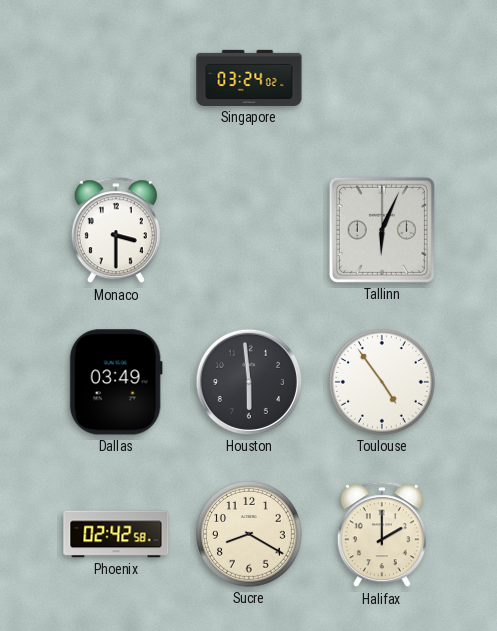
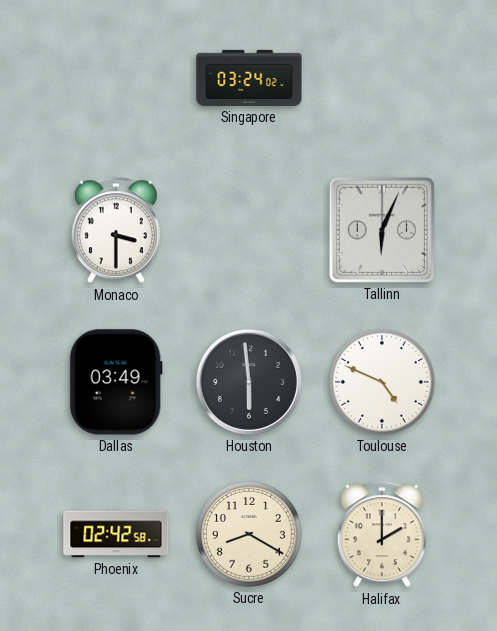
Toulouse: 4:54 -> 4:49 (383, 383)
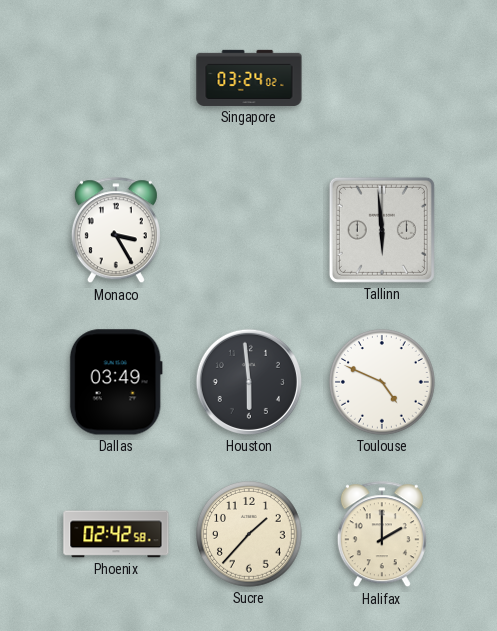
Monaco: 3:30 -> 3:25 (116, 231)
Tallinn: 6:04 -> 5:59 (382, 230)
Sucre: 8:20 -> 1:37 (250, 535)
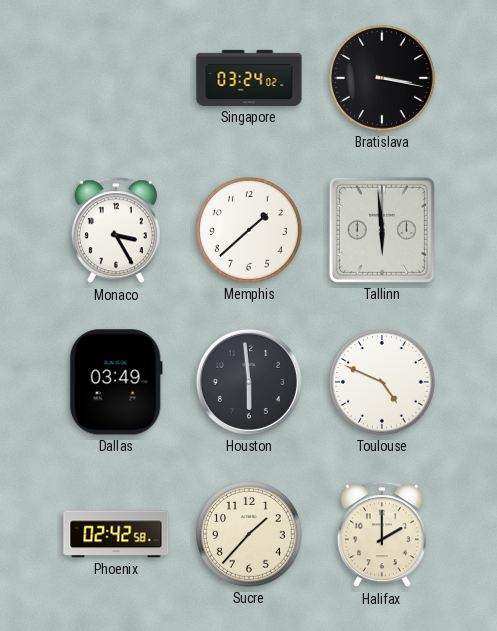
Bratislava: none -> 3:17 (383, 79)
Memphis: none -> 1:38 (250, 231)
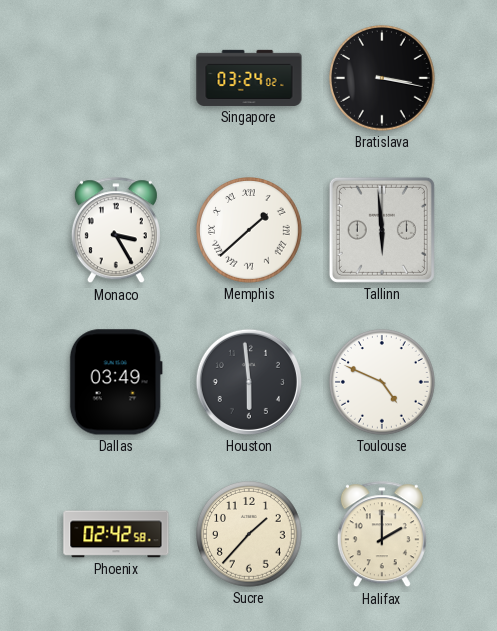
Memphis numerals: Arabic -> Roman (250, 231)
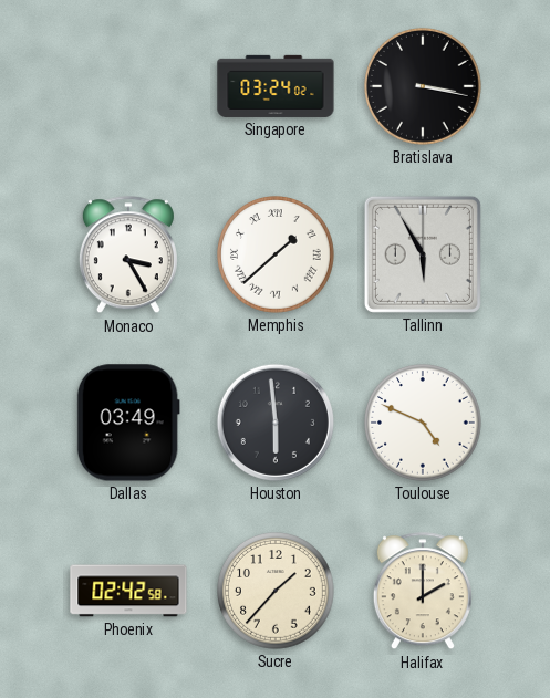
Tallinn: 5:59 -> 5:55 (423, 254)
